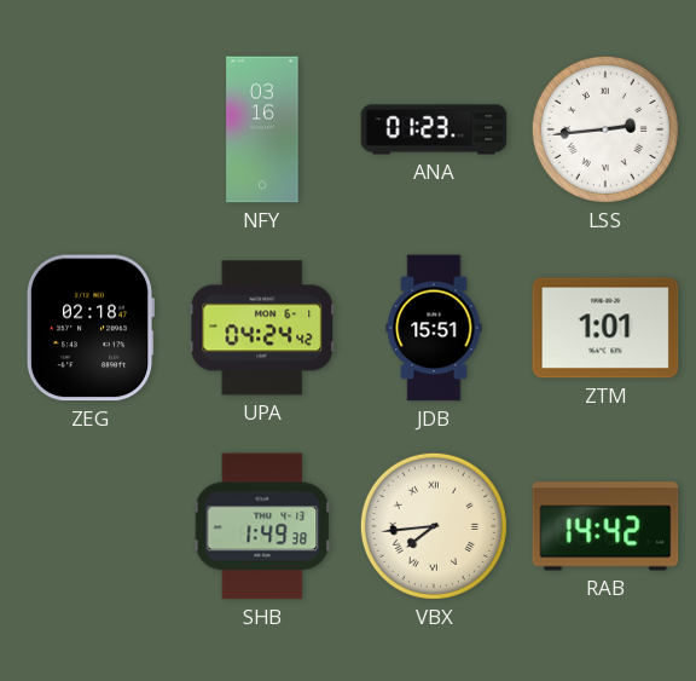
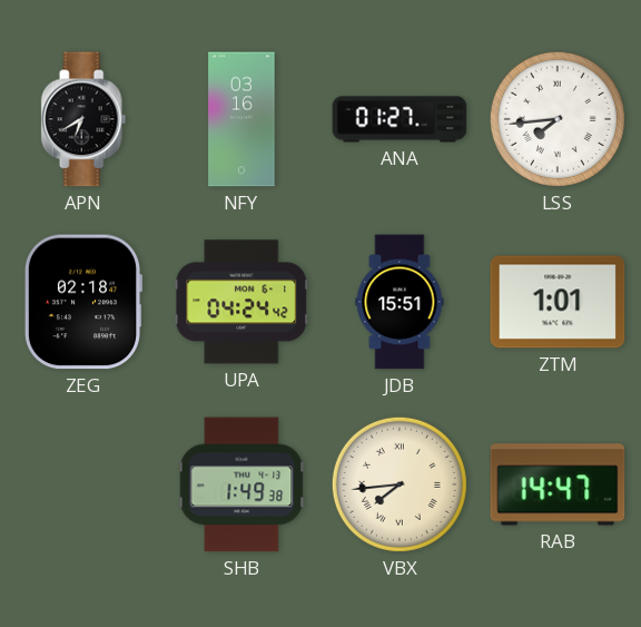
APN: none -> 6:40 (83, 119)
ANA: 01:23 -> 01:27 (400, 119)
LSS: 2:44 -> 7:44 (558, 119)
RAB: 14:42 -> 14:47 (558, 484)
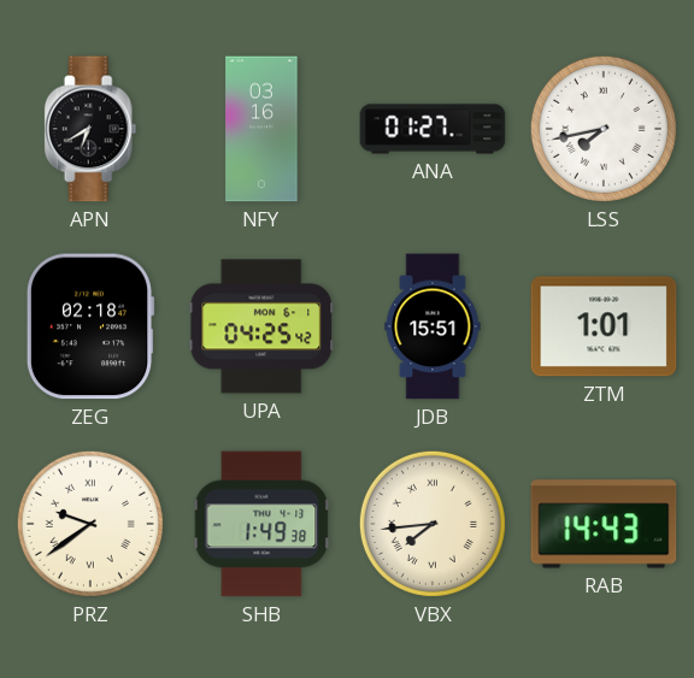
LSS: 7:44 -> 7:43 (604, 129)
UPA: 04:24 -> 04:25 (261, 326)
PRZ: none -> 9:39 (90, 524)
RAB: 14:47 -> 14:43 (604, 524)
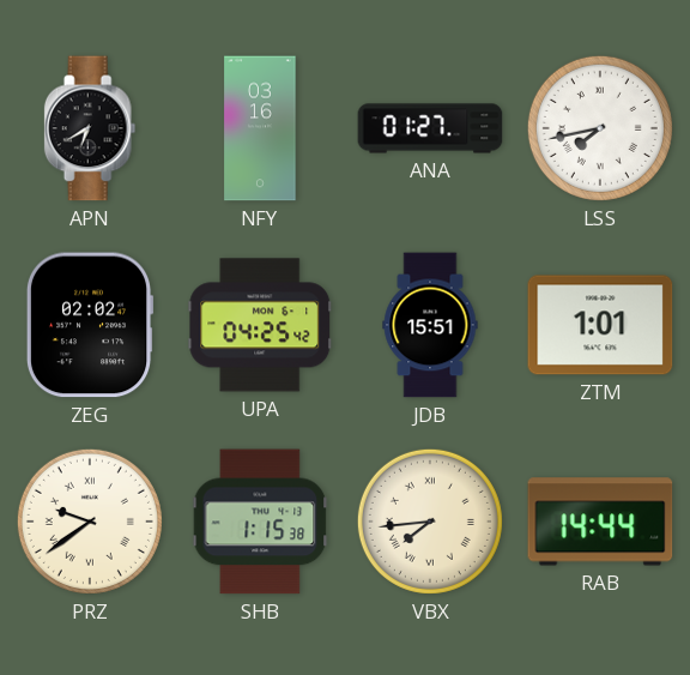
ZEG: 02:18 -> 02:02 (90, 325)
SHB: 1:49 -> 1:15 (260, 522)
RAB: 14:43 -> 14:44 (600, 522)
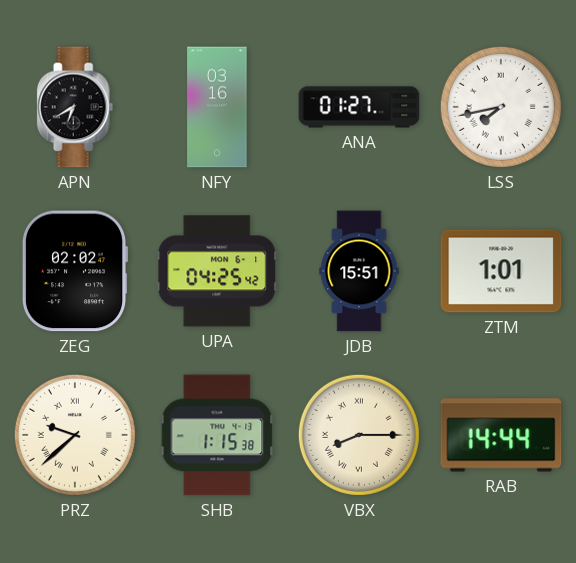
PRZ: 9:39 -> 9:38 (75, 435)
VBX: 7:44 -> 8:15 (359, 435)
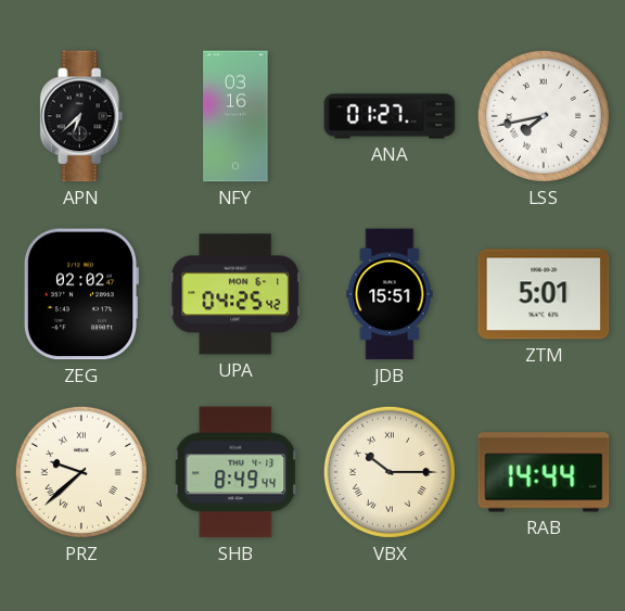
APN: 6:40 -> 6:38 (81, 116)
ZTM: 1:01 -> 5:01 (544, 294)
SHB: 1:15 -> 8:49 (235, 472)
VBX: 8:15 -> 10:15 (390, 472)
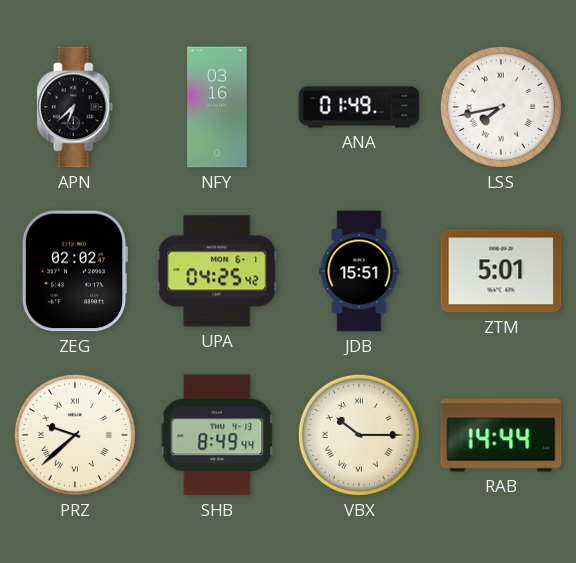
ANA: 01:27 -> 01:49 (359, 107)
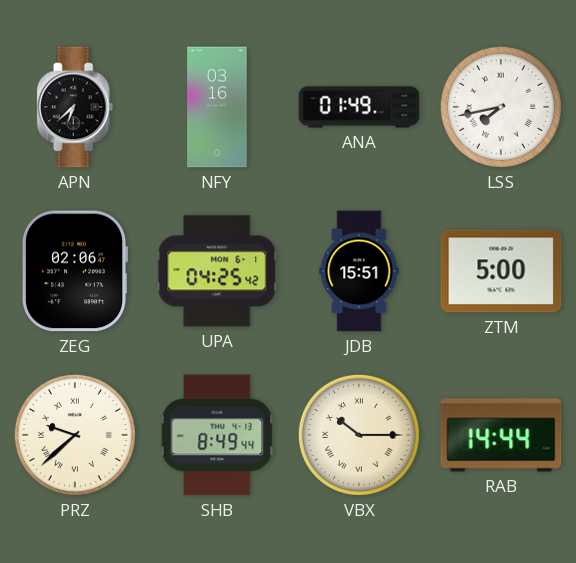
ZEG: 02:02 -> 02:06 (75, 271)
ZTM: 5:01 -> 5:00 (501, 271)
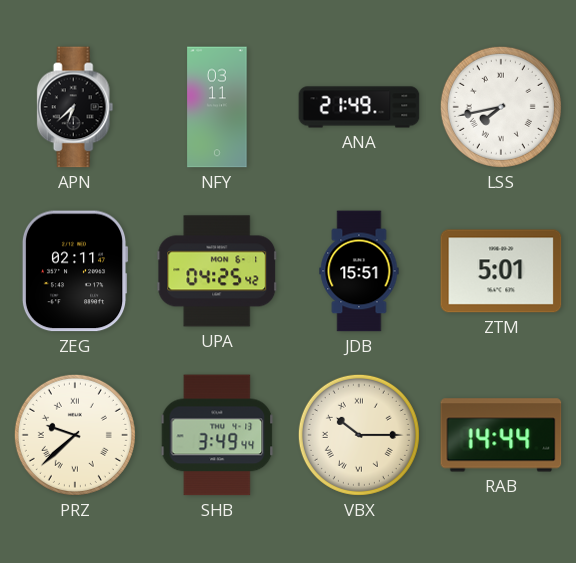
NFY: 03:16 -> 03:11 (217, 107)
ANA: 01:49 -> 21:49 (359, 107)
ZEG: 02:06 -> 02:11 (75, 271)
ZTM: 5:00 -> 5:01 (501, 271)
SHB: 8:49 -> 3:49 (217, 435)
